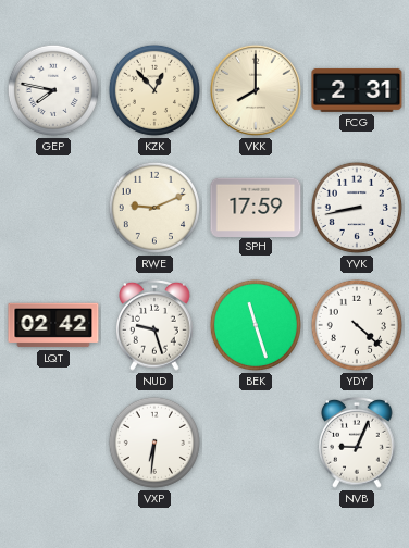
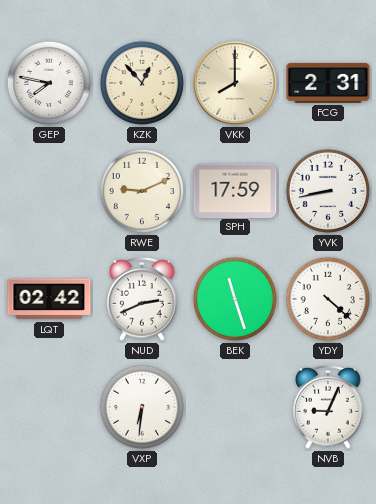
NUD: 9:27 -> 2:41 (142, 299)
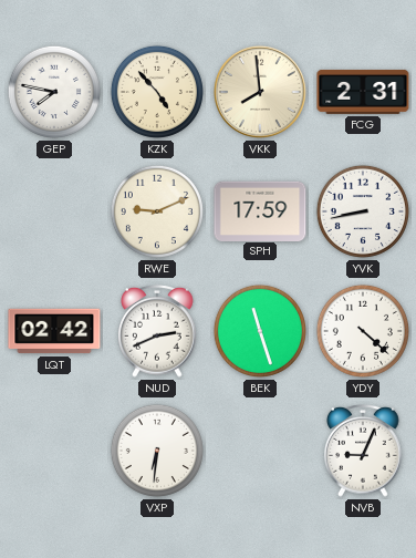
KZK: 12:53 -> 4:53 (157, 92)
VKK: 8:00 -> 7:59 (260, 92)
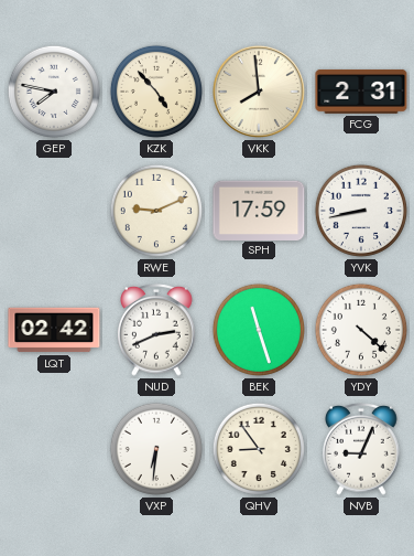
QHV: none -> 8:54 (259, 449)
